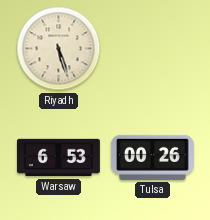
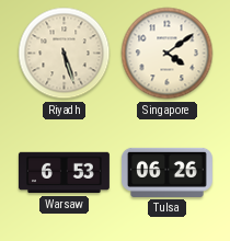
Singapore: none -> 4:09 (168, 54)
Tulsa: 00:26 -> 06:26 (166, 172)
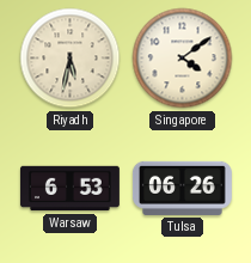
Riyadh: 5:27 -> 5:32 (71, 59)
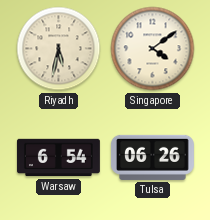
Warsaw: 6:53 -> 6:54 (58, 158)
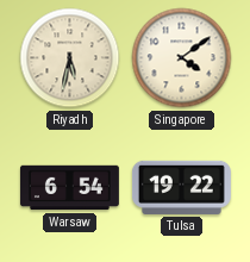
Tulsa: 06:26 -> 19:22 (181, 187)
